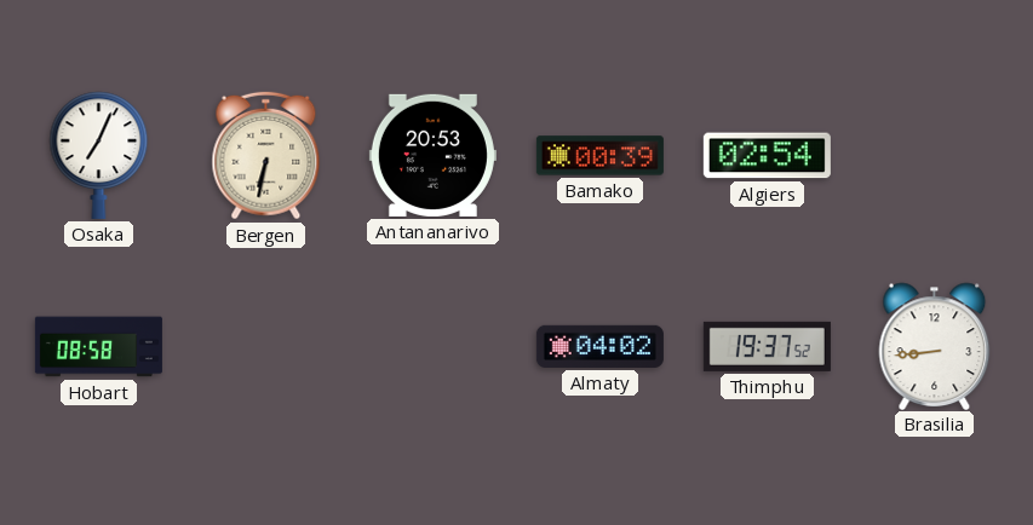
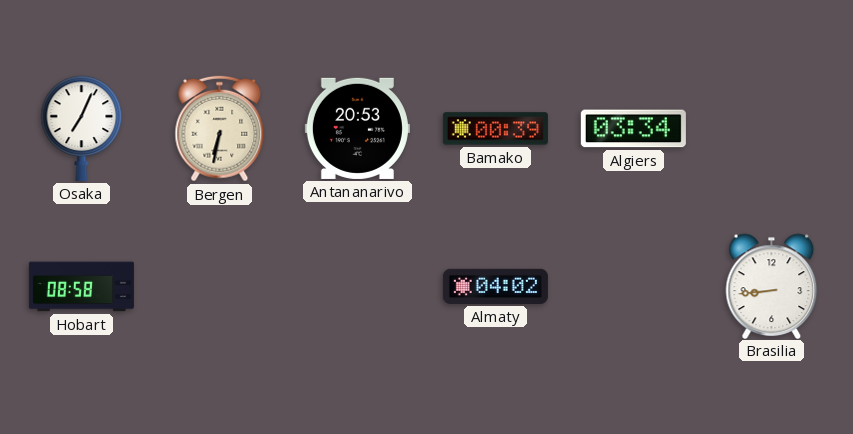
Algiers: 02:54 -> 03:34 (633, 129)
Thimphu: 19:37 -> none (767, 346)
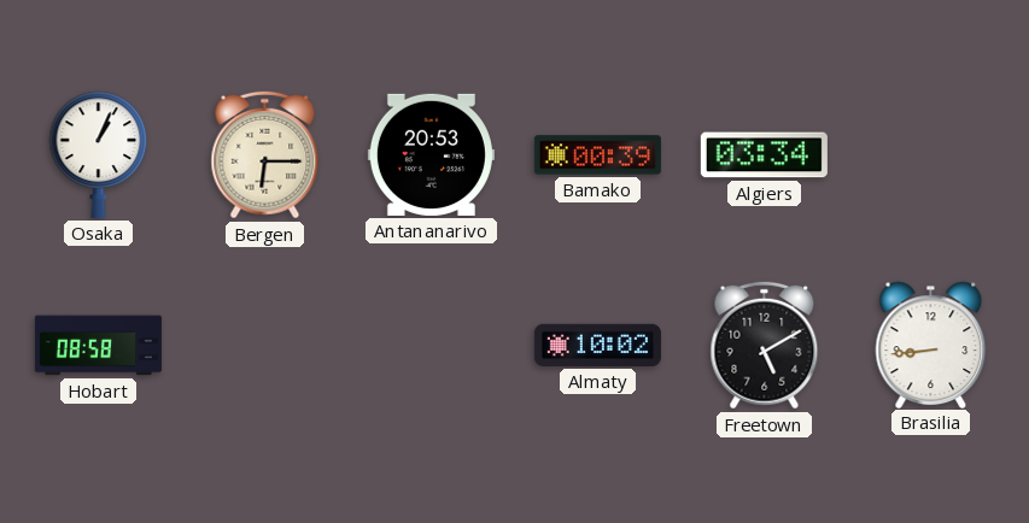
Osaka: 7:04 -> 1:04 (99, 154)
Bergen: 6:32 -> 6:15 (265, 155)
Almaty: 04:02 -> 10:02 (597, 345)
Freetown: none -> 5:10 (765, 346)
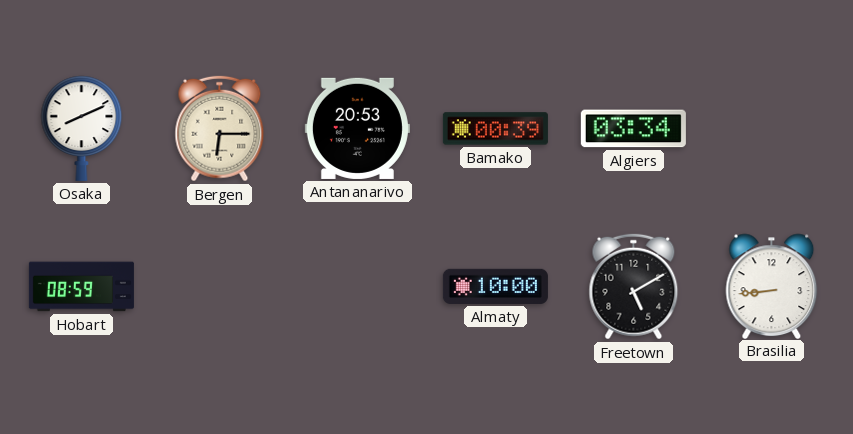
Osaka: 1:04 -> 8:11 (82, 128)
Hobart: 08:58 -> 08:59 (81, 287)
Almaty: 10:02 -> 10:00 (495, 286)
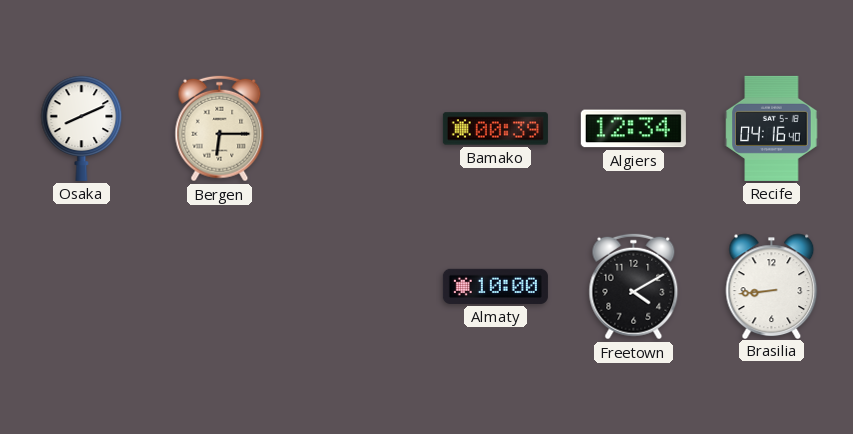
Antananarivo: 20:53 -> none (357, 128)
Algiers: 03:34 -> 12:34 (633, 129)
Recife: none -> 04:16 (772, 128)
Hobart: 08:59 -> none (81, 287)
Freetown: 5:10 -> 4:10 (634, 287)
